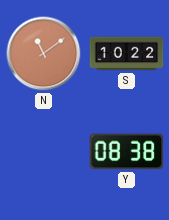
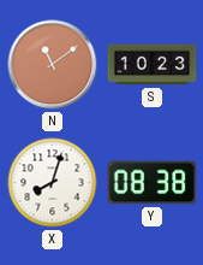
S: 10:22 -> 10:23 (153, 65)
X: none -> 8:03 (53, 183)
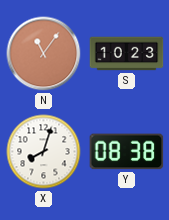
N: 11:09 -> 11:06 (44, 54)
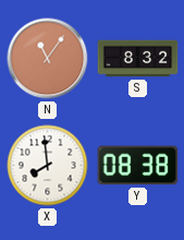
S: 10:23 -> 8:32 (138, 59)
X: 8:03 -> 7:59 (48, 166)
